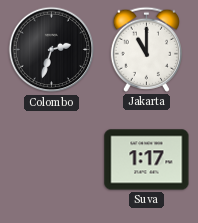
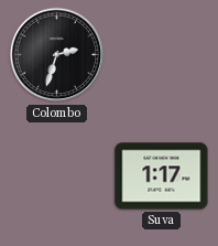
Jakarta: 11:00 -> none (146, 49)
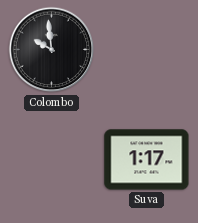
Colombo: 2:33 -> 9:59 (52, 50)
